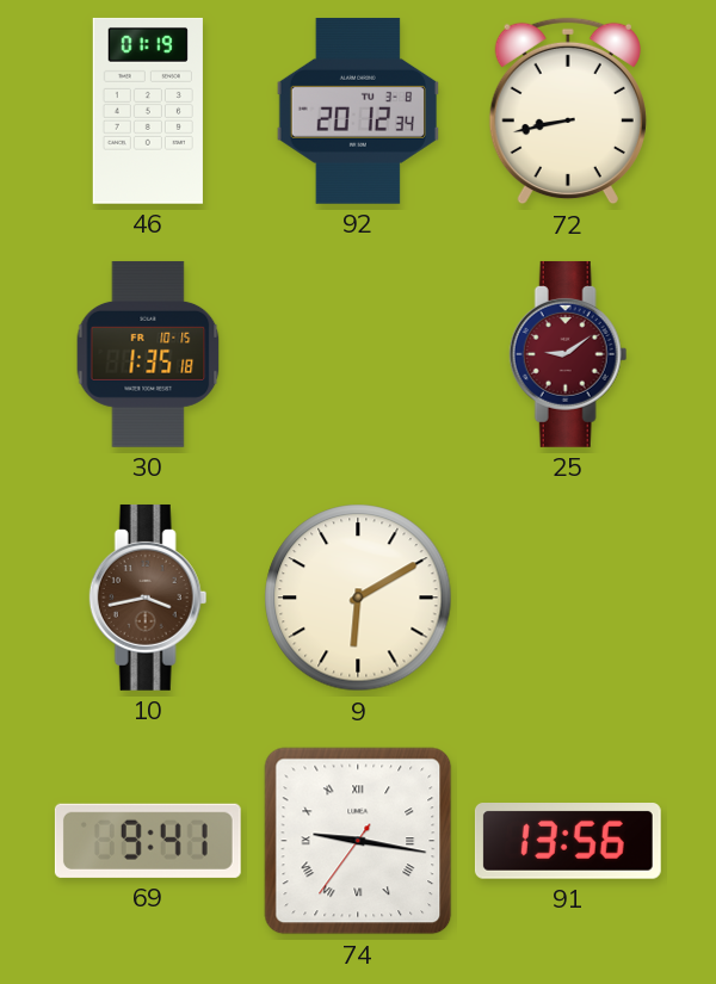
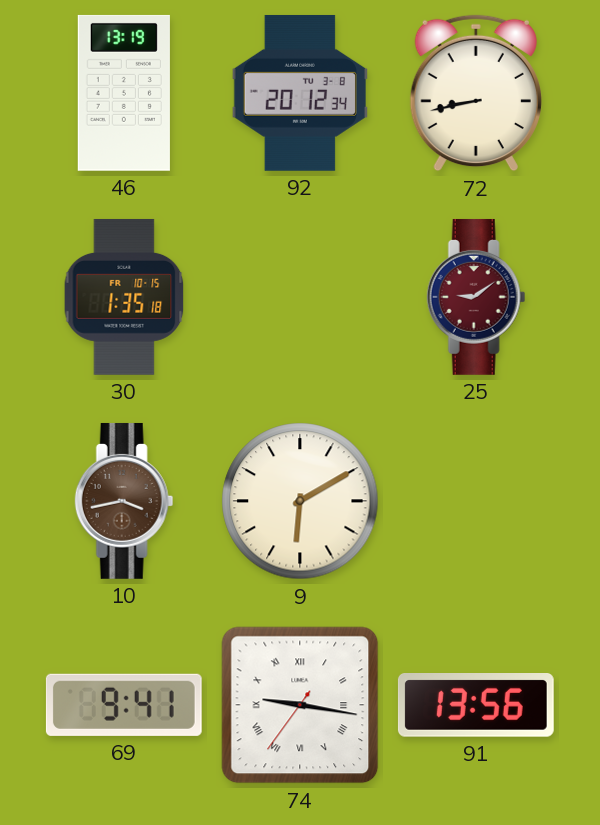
46: 01:19 -> 13:19 (124, 93)
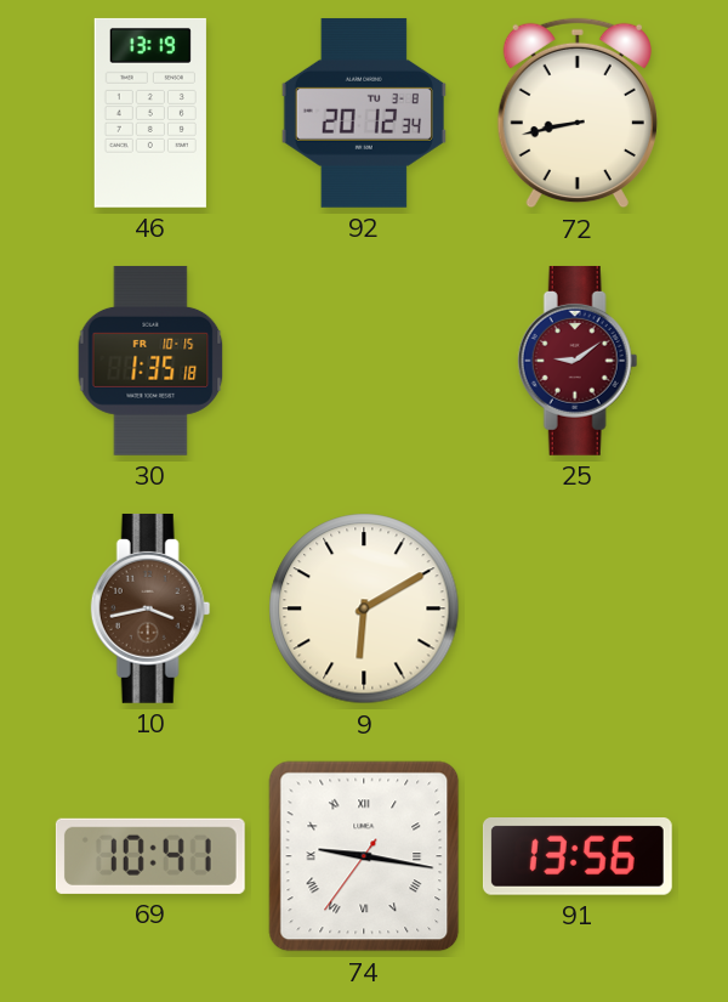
69: 9:41 -> 10:41 (150, 856)
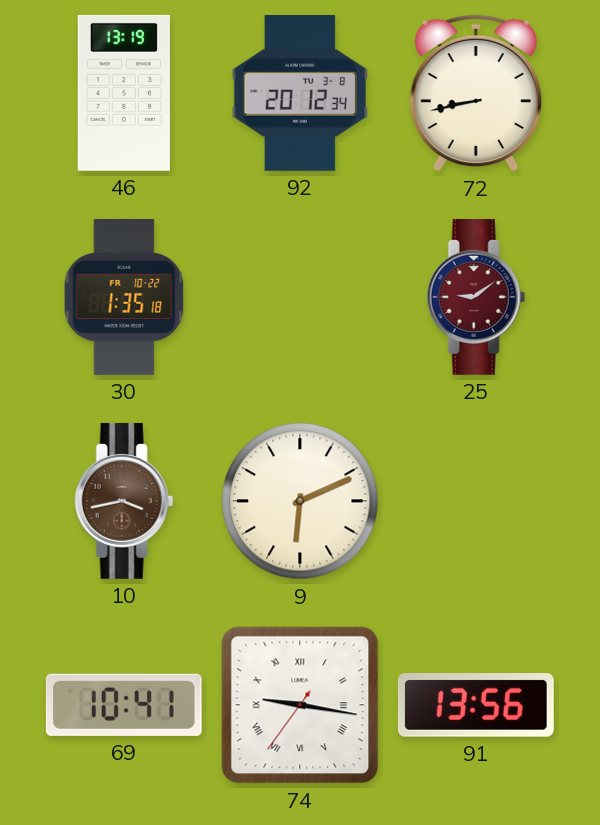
30 date: FR 10-15 -> FR 10-22 (124, 297)
9: 6:10 -> 6:11 (300, 501)
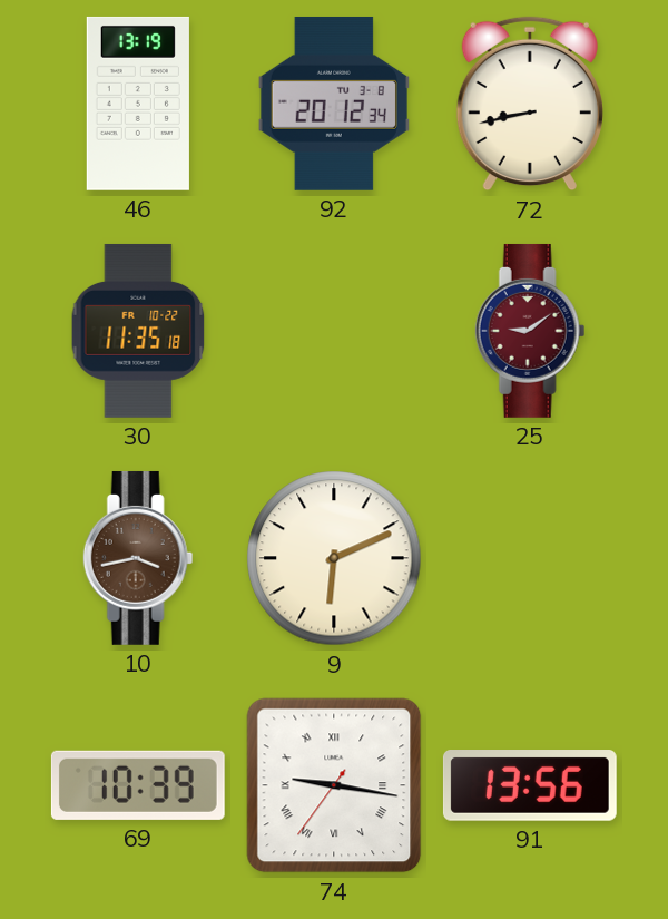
30: 1:35 -> 11:35 (138, 331)
69: 10:41 -> 10:39 (138, 785)
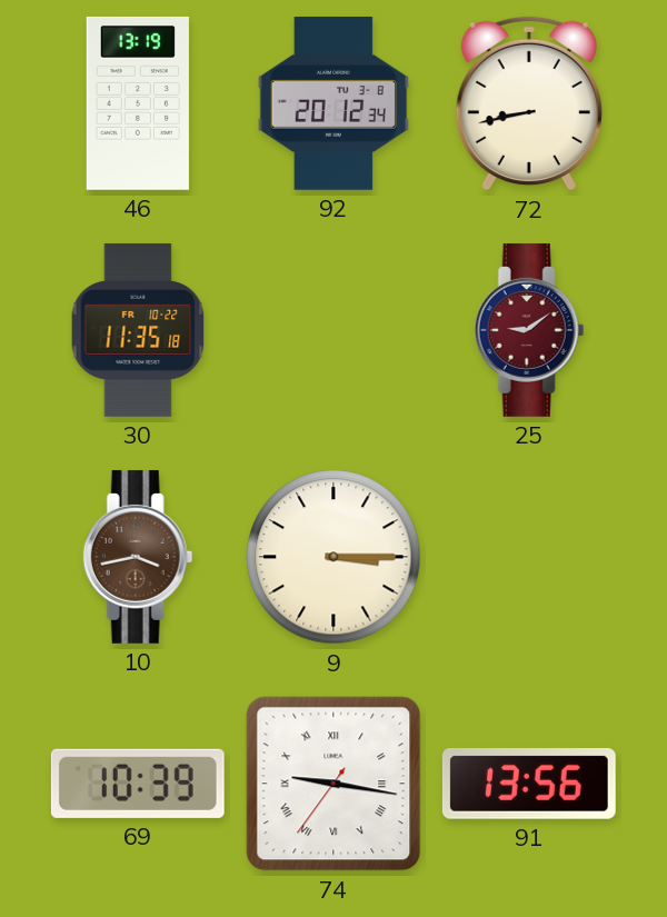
9: 6:11 -> 3:15 (333, 557)
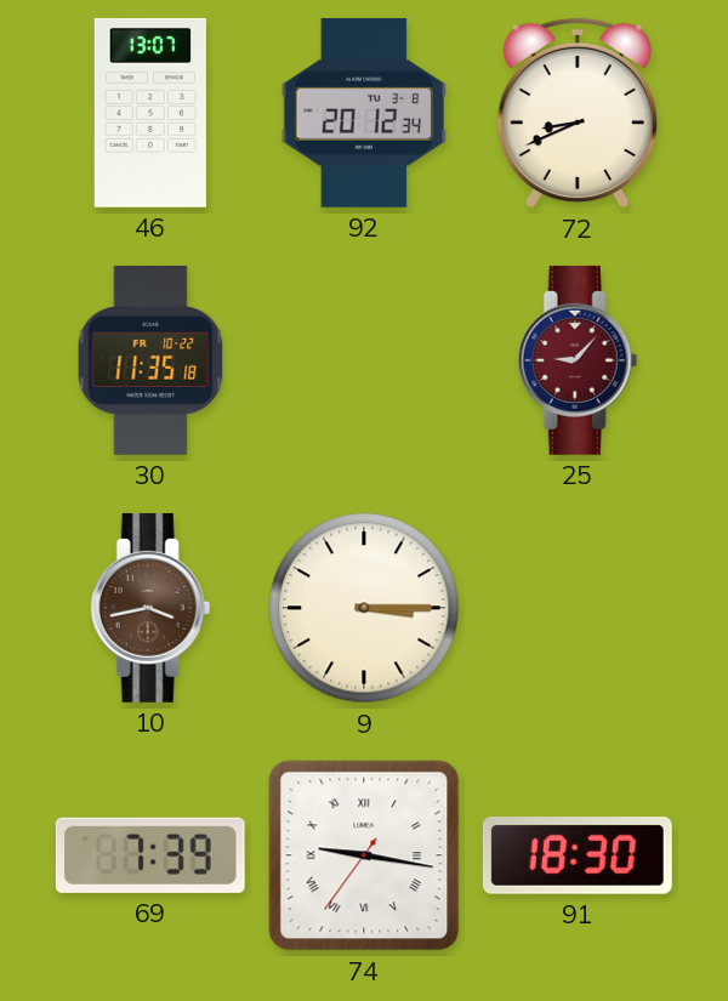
46: 13:19 -> 13:07 (150, 113)
72: 8:43 -> 8:41 (578, 113)
25: 9:09 -> 9:07 (578, 360)
69: 10:39 -> 7:39 (150, 855)
91: 13:56 -> 18:30 (578, 857)
